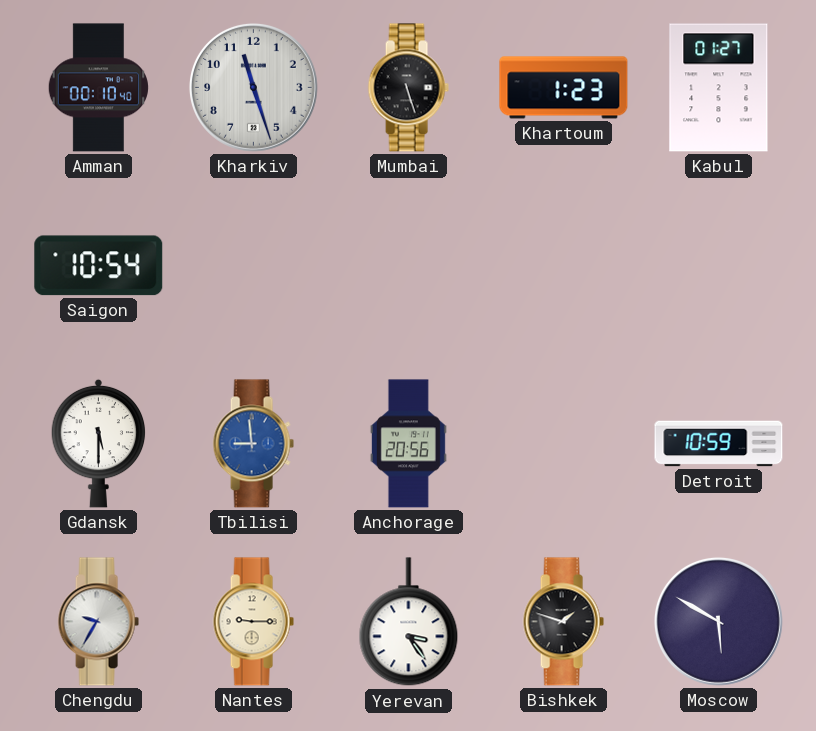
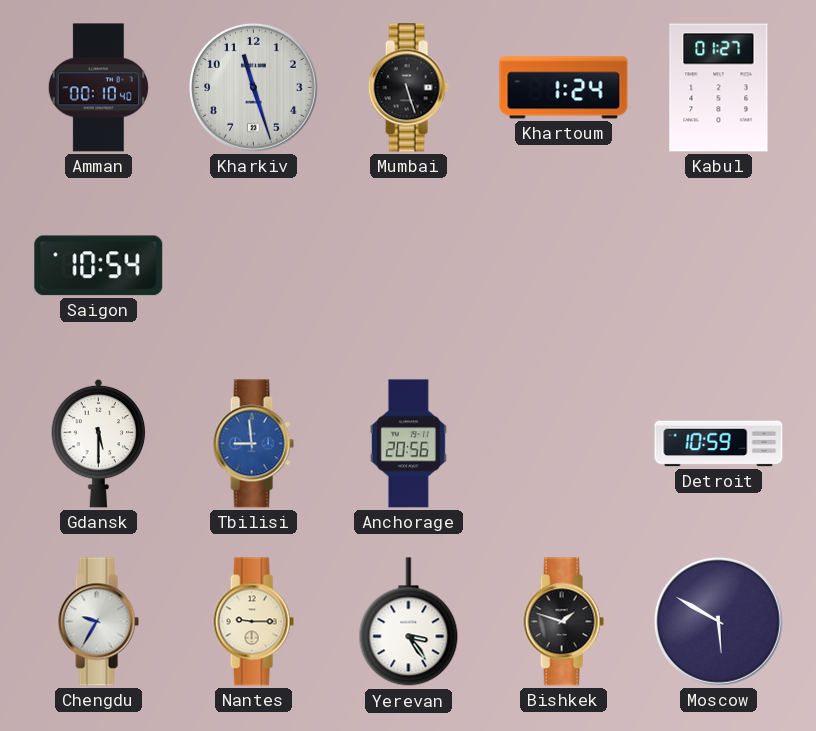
Khartoum: 1:23 -> 1:24 (564, 88)
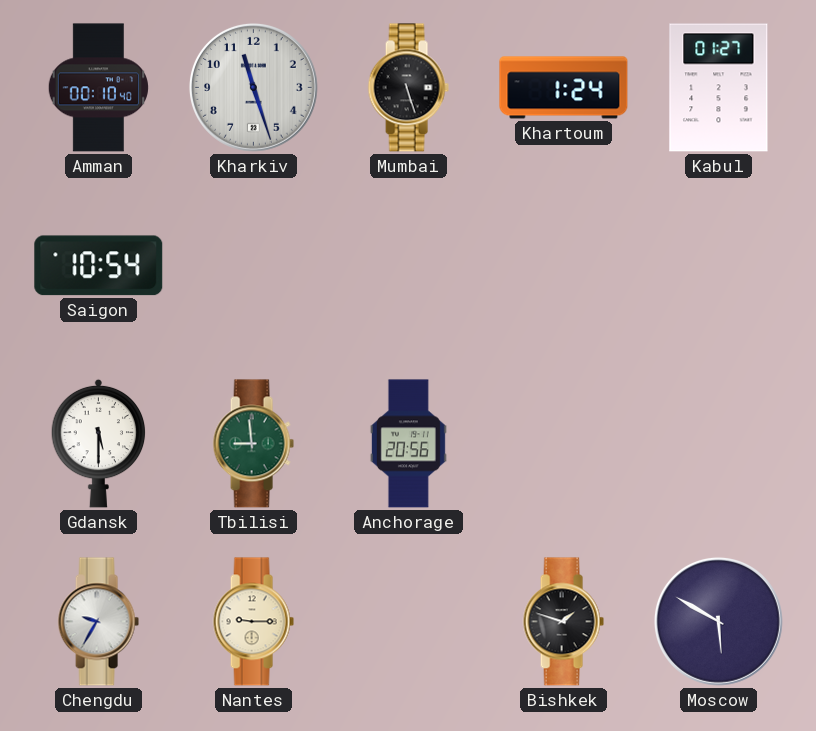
Tbilisi dial: blue -> green (253, 444)
Detroit: 10:59 -> none (719, 444)
Yerevan: 3:24 -> none (409, 622)
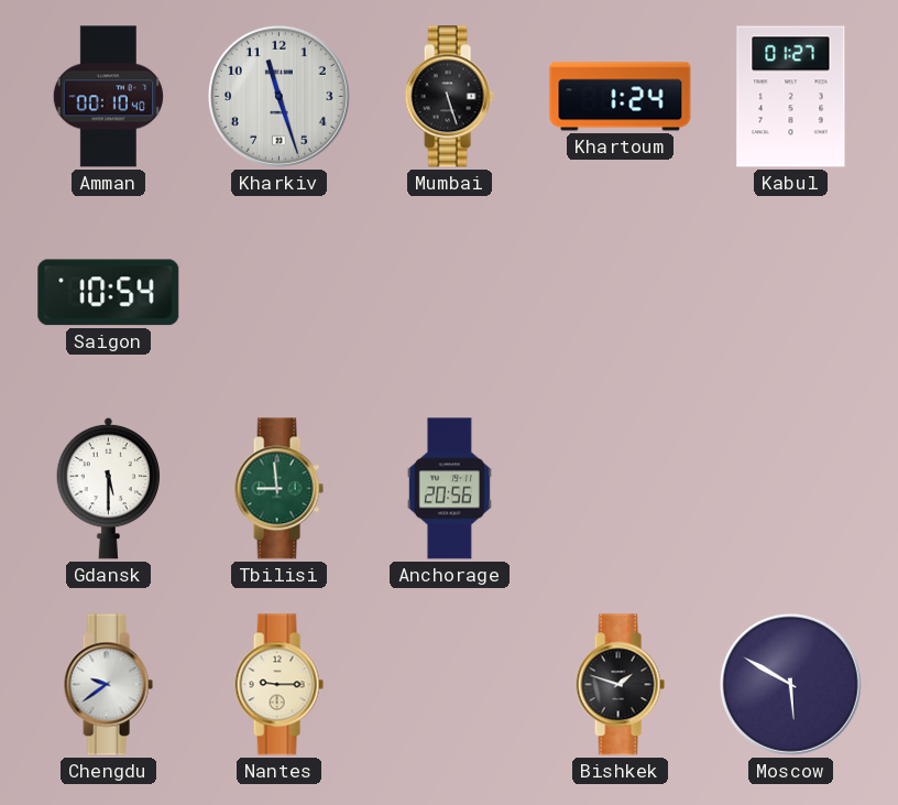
Chengdu: 9:35 -> 9:39 (108, 685)
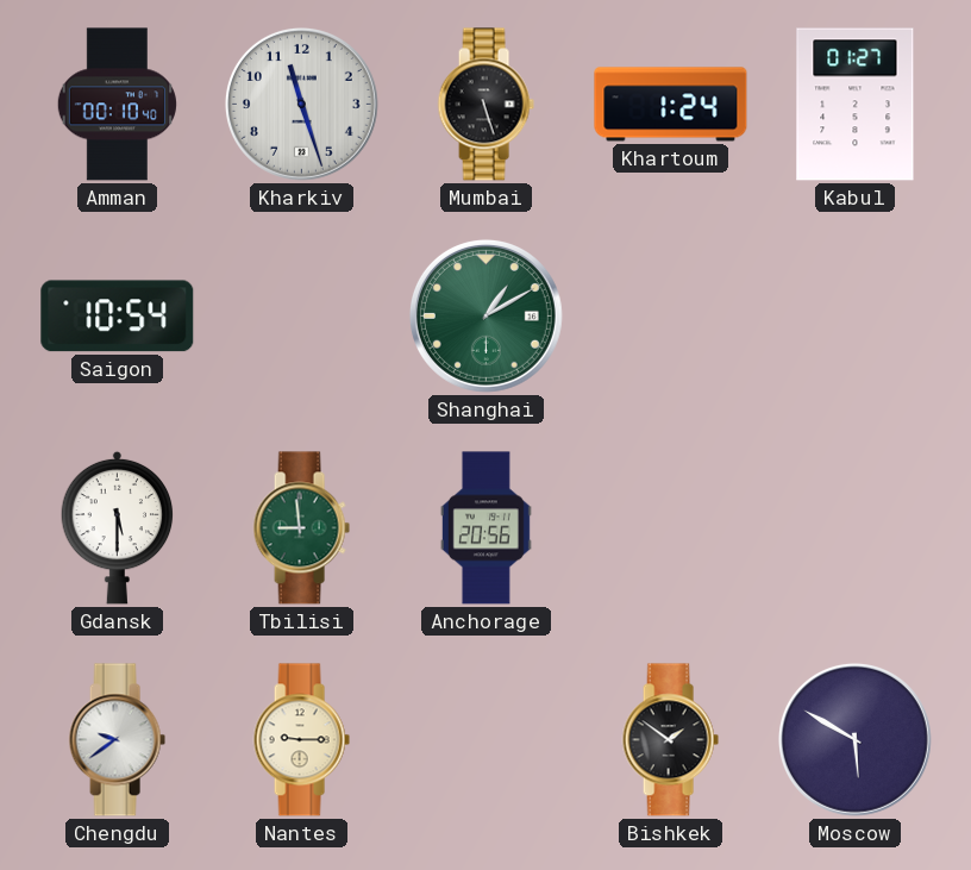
Shanghai: none -> 1:10 (485, 315)
Bishkek: 1:48 -> 1:51 (670, 740)
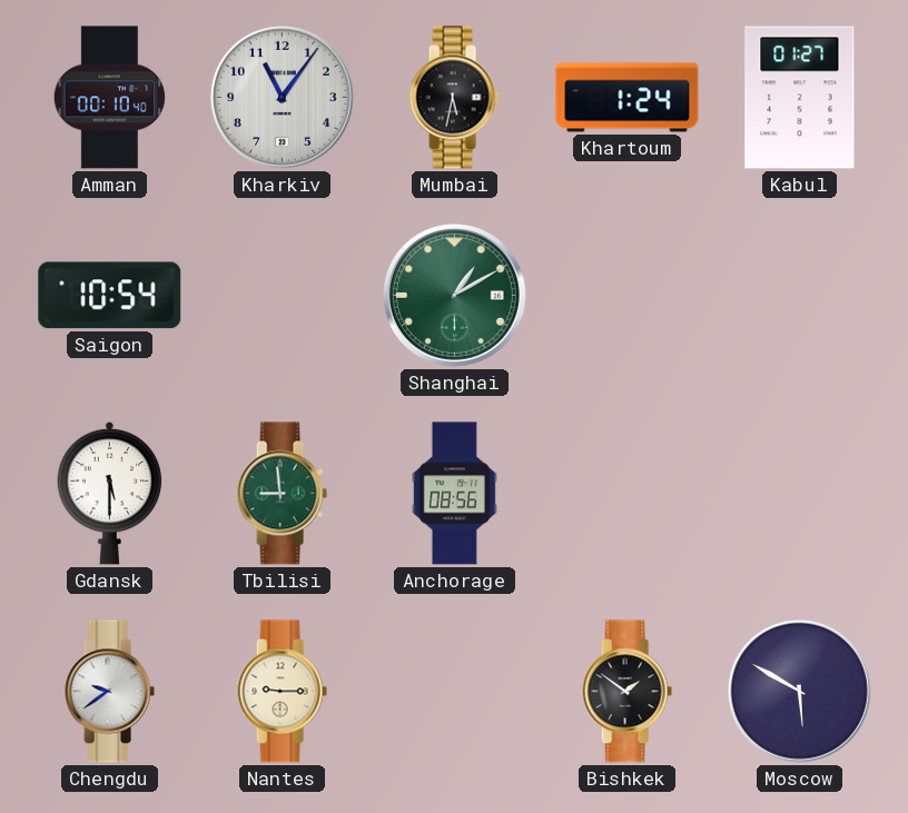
Kharkiv: 11:27 -> 11:06 (282, 97)
Mumbai: 5:27 -> 5:32 (454, 98)
Anchorage: 20:56 -> 08:56 (454, 494)
